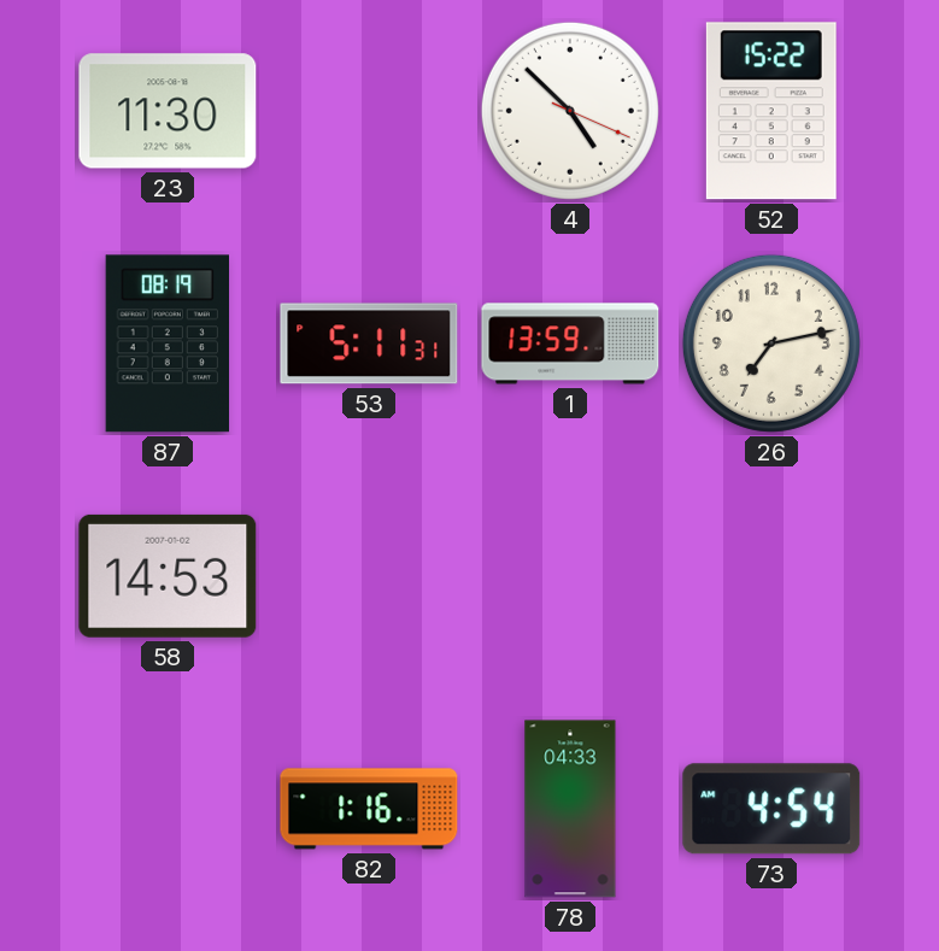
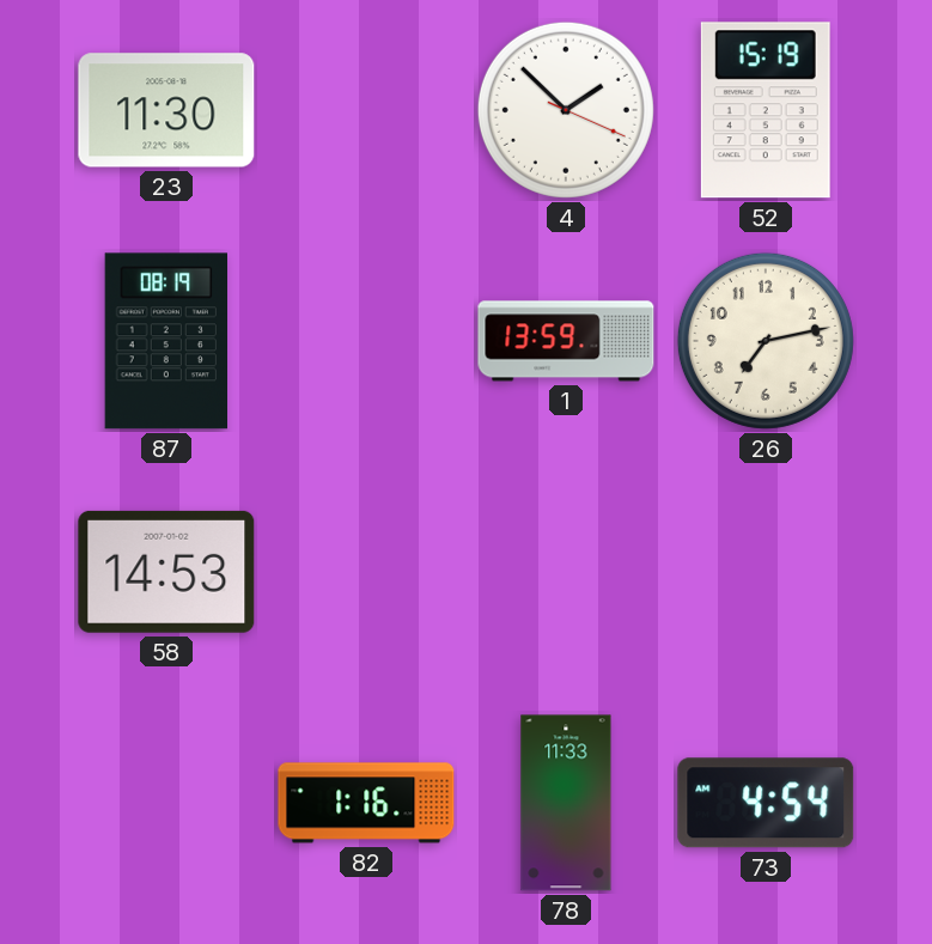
4: 4:52 -> 1:52 (566, 110)
52: 15:22 -> 15:19 (766, 110)
53: 5:11 -> none (369, 344)
78: 04:33 -> 11:33 (566, 803)
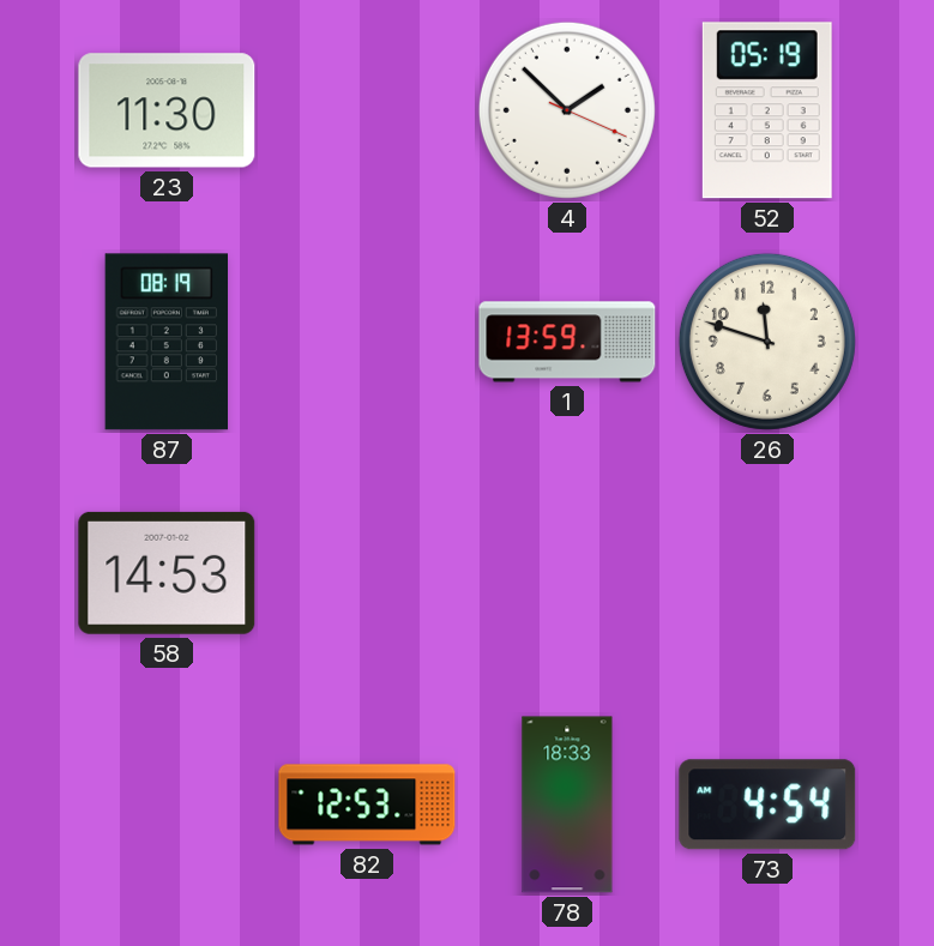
52: 15:19 -> 05:19 (767, 110)
26: 7:13 -> 11:48 (767, 342)
82: 1:16 -> 12:53 (367, 805)
78: 11:33 -> 18:33 (567, 805)
